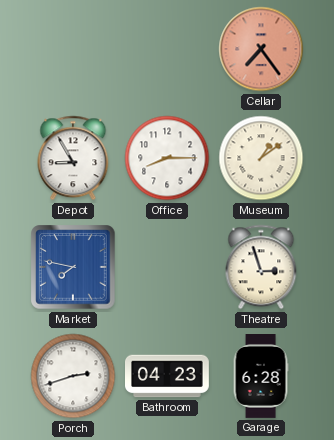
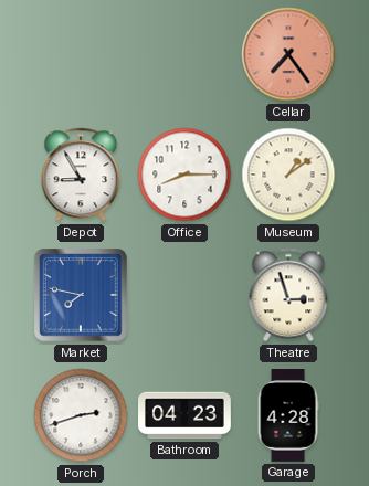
Garage: 6:28 -> 4:28 (288, 416)
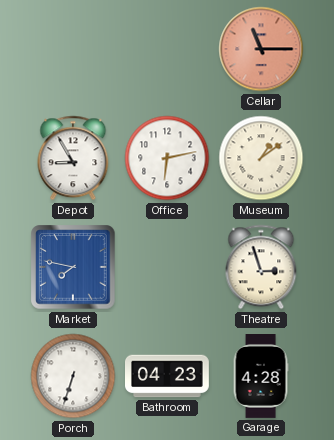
Cellar: 7:24 -> 11:15 (261, 49)
Office: 8:15 -> 6:13 (167, 158)
Porch: 2:42 -> 6:33 (73, 376)
